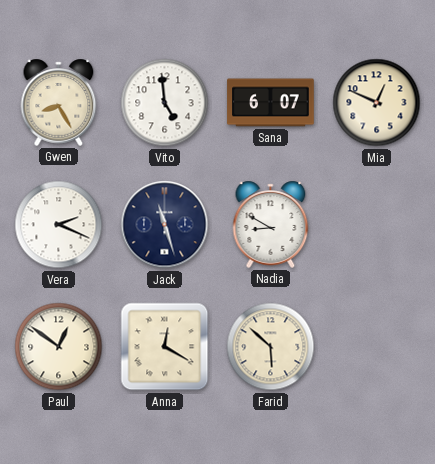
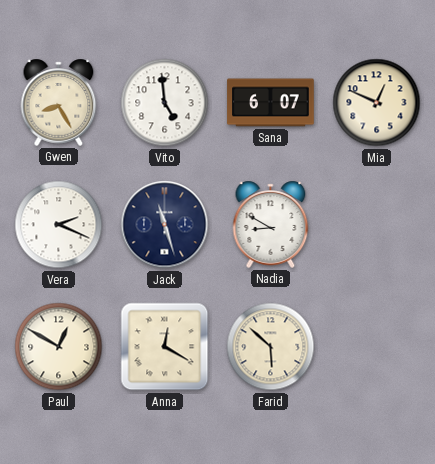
Paul: 12:51 -> 12:50 (59, 347)
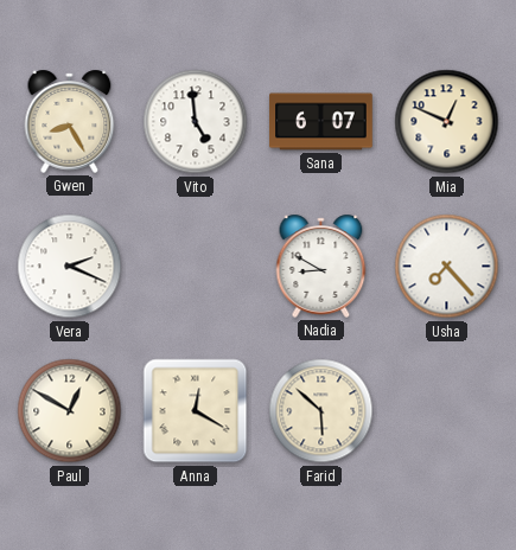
Jack: 11:27 -> none (165, 225)
Usha: none -> 7:23 (447, 267)
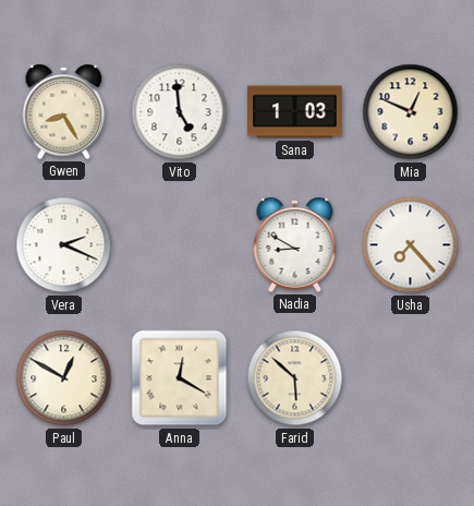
Sana: 6:07 -> 1:03 (295, 112)
